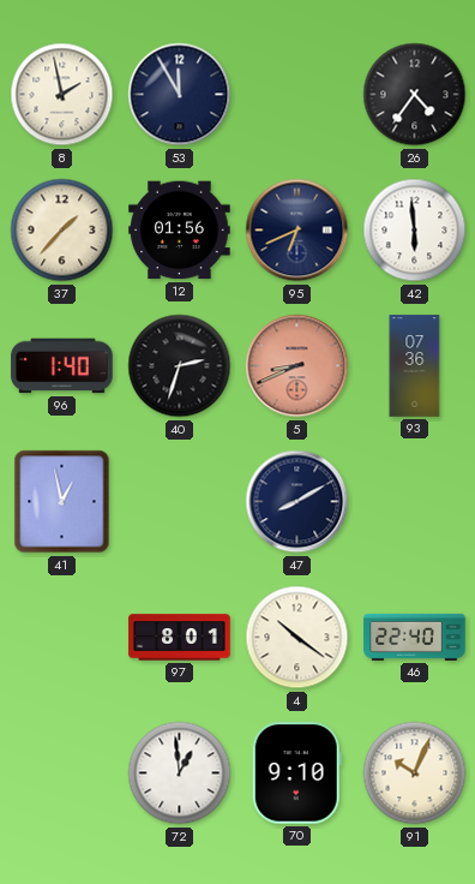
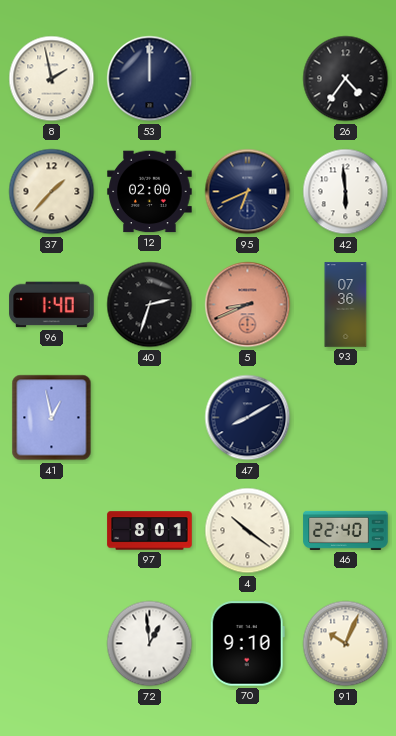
53: 11:55 -> 12:00 (150, 79)
12: 01:56 -> 02:00 (150, 192)
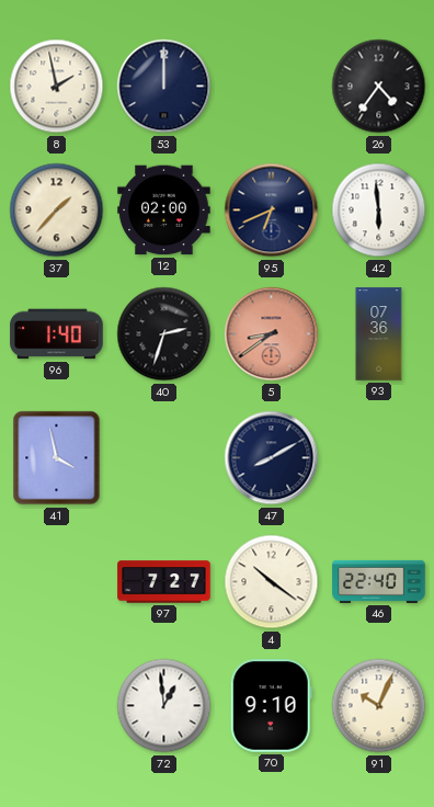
5: 8:41 -> 8:39 (272, 334)
41: 12:58 -> 3:58 (57, 458)
97: 8:01 -> 7:27 (164, 582)
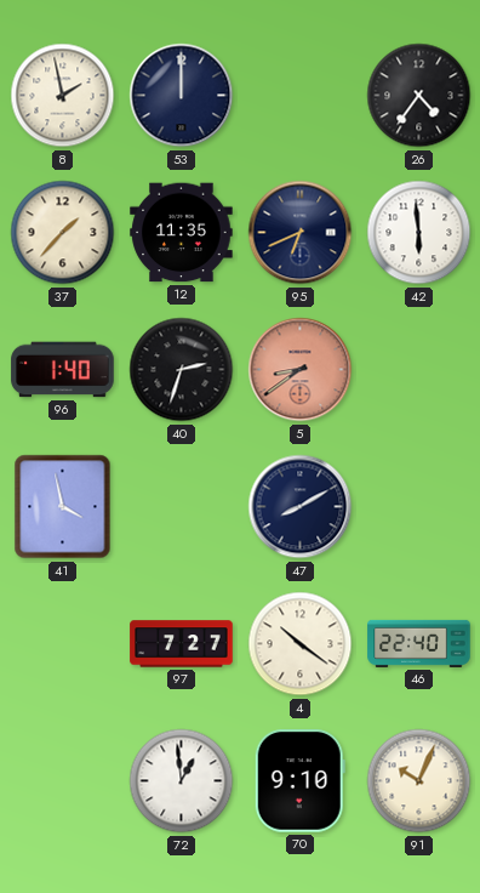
12: 02:00 -> 11:35 (182, 233)
93: 07:36 -> none (379, 334)
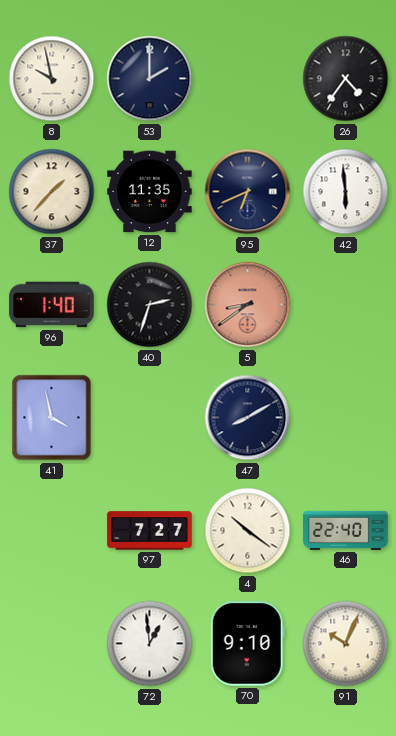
8: 1:58 -> 9:58 (52, 79)
53: 12:00 -> 2:00 (150, 79)
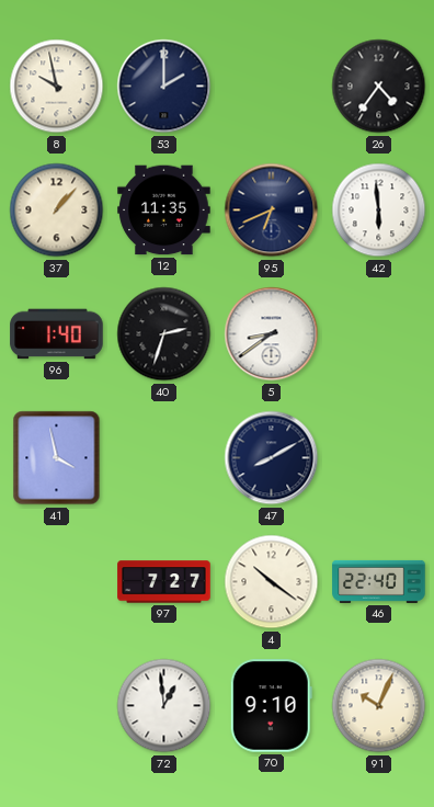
37: 1:37 -> 1:07 (57, 211)
5 dial: salmon -> white (272, 334)
